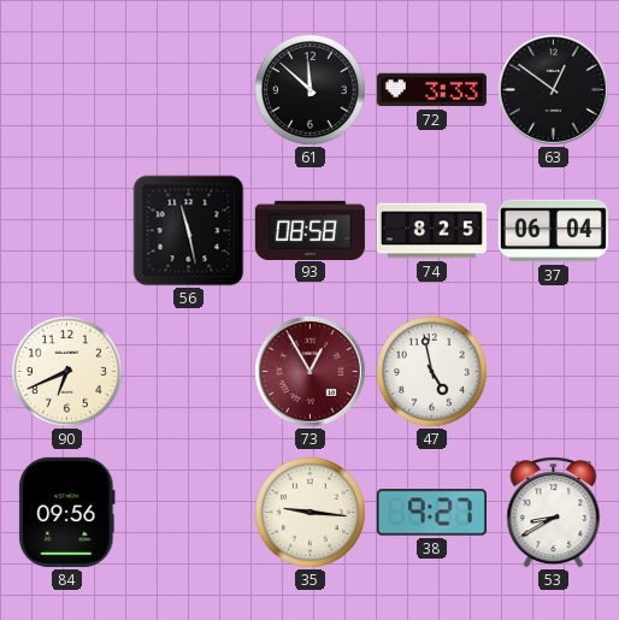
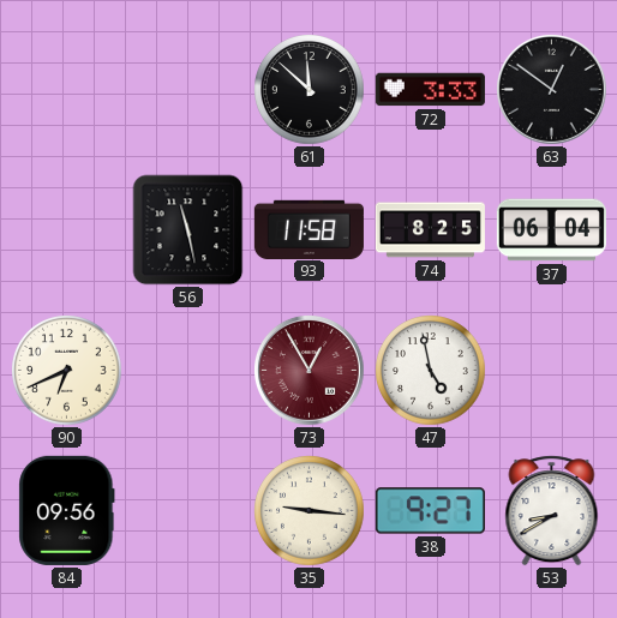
93: 08:58 -> 11:58 (308, 229)
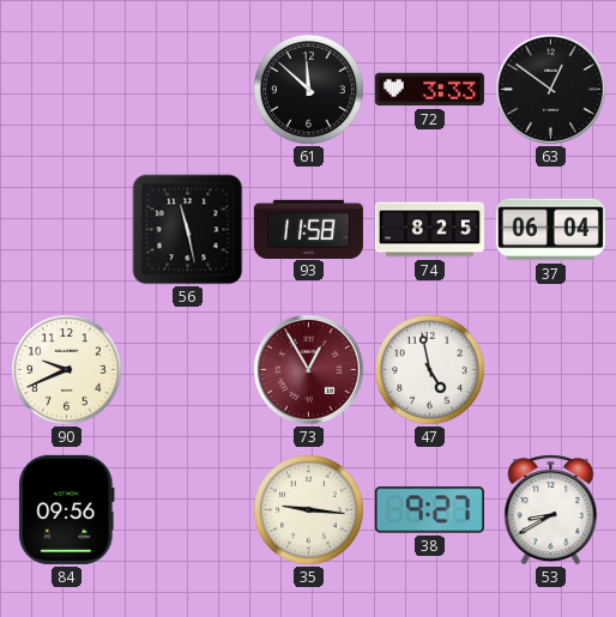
90: 6:41 -> 9:41 (67, 370)
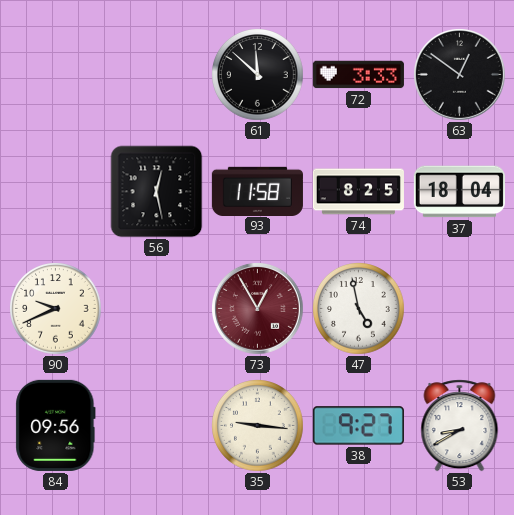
56: 11:28 -> 12:28 (157, 192)
37: 06:04 -> 18:04 (459, 192)
